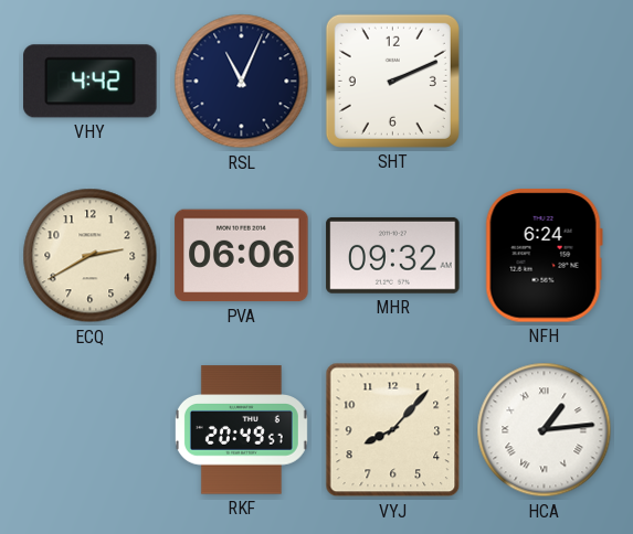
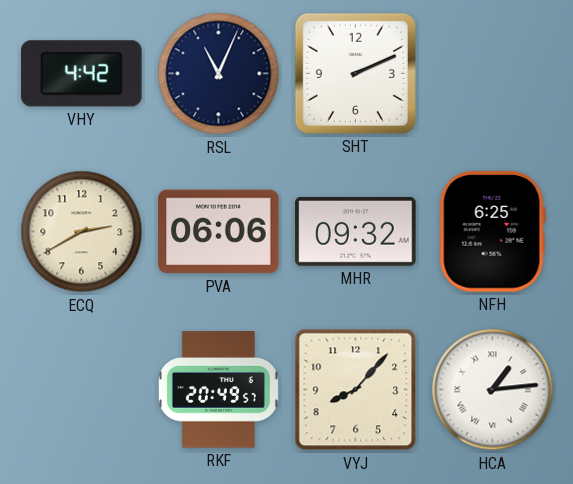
NFH: 6:24 -> 6:25 (492, 232)
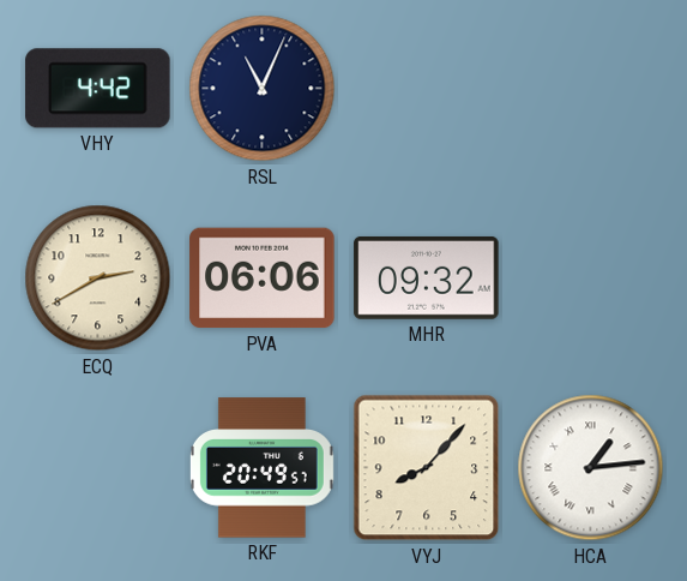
SHT: 2:11 -> none (355, 73)
NFH: 6:25 -> none (492, 232)
